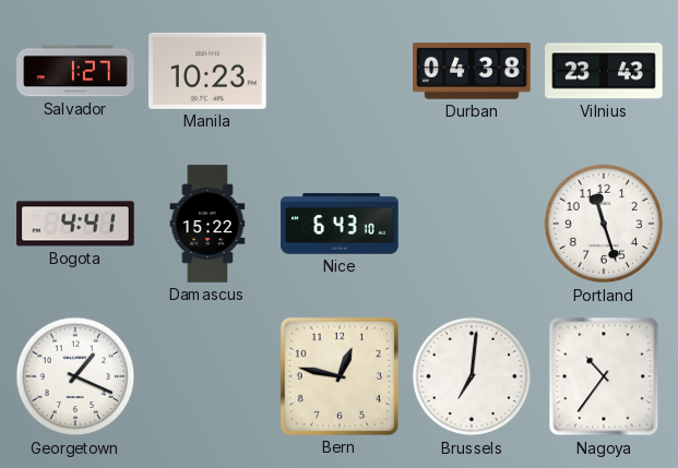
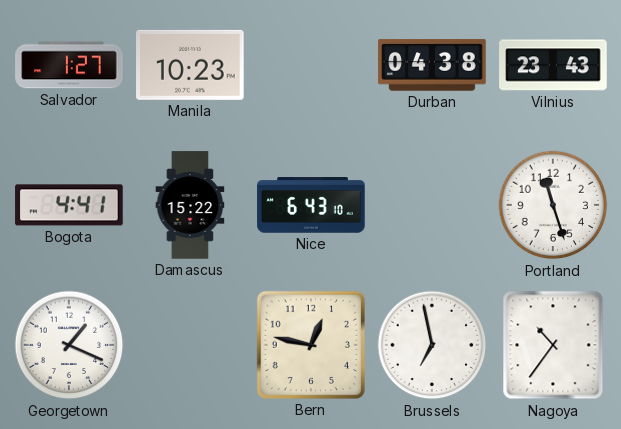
Brussels: 7:01 -> 6:58 (432, 345)
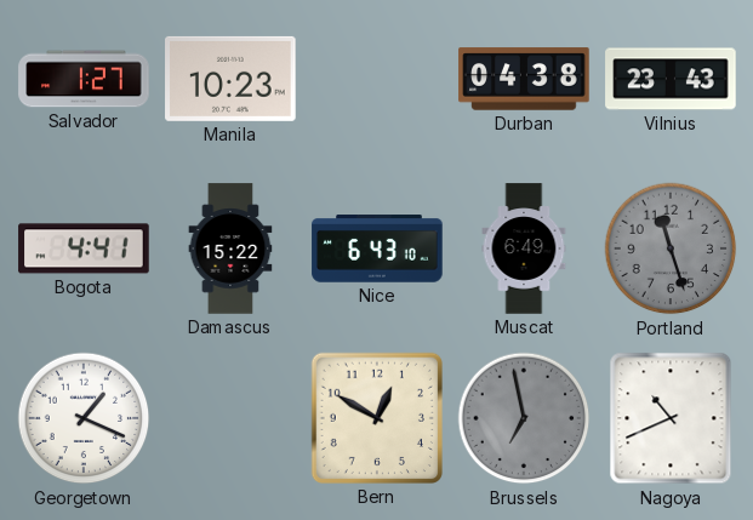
Muscat: none -> 6:49 (524, 248)
Portland dial: white -> grey (671, 248)
Bern: 12:47 -> 12:50 (377, 418)
Brussels dial: white -> grey (524, 418)
Nagoya: 10:36 -> 10:41 (671, 418)
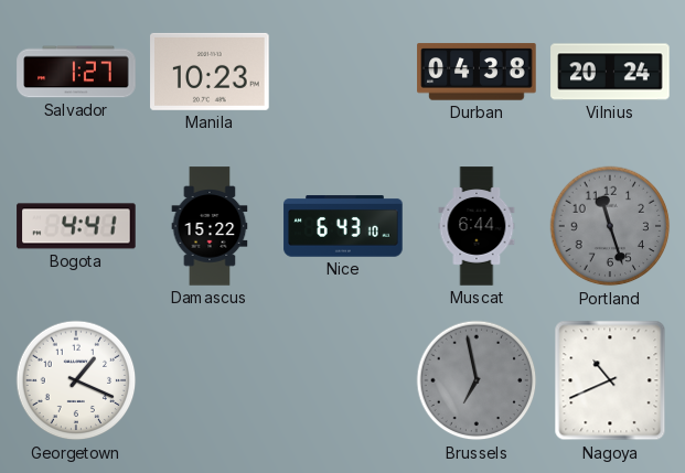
Vilnius: 23:43 -> 20:24 (610, 72)
Muscat: 6:49 -> 6:44 (477, 226)
Bern: 12:50 -> none (377, 418)
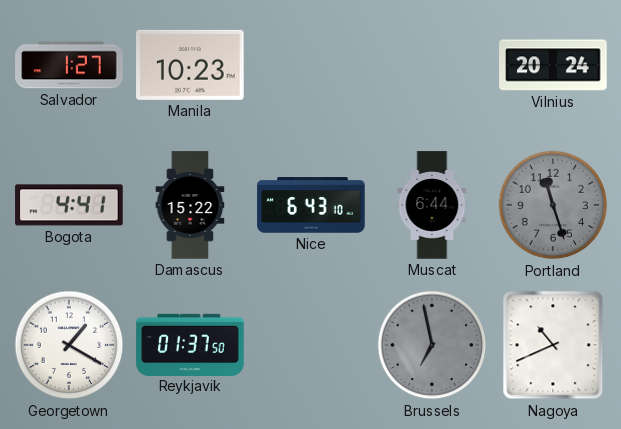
Durban: 04:38 -> none (477, 72)
Georgetown: 1:19 -> 1:20 (69, 345)
Reykjavik: none -> 01:37 (190, 344)
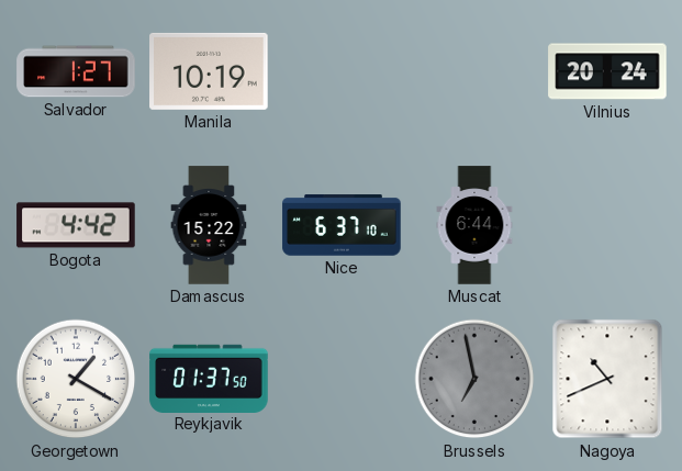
Manila: 10:23 -> 10:19 (209, 71)
Bogota: 4:41 -> 4:42 (76, 225)
Nice: 6:43 -> 6:37 (342, 225)
Portland: 11:27 -> none (553, 205)
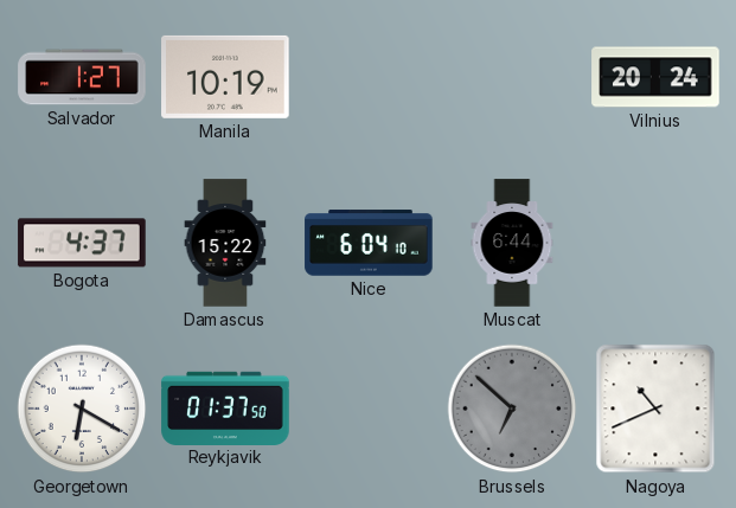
Bogota: 4:42 -> 4:37 (82, 243)
Nice: 6:37 -> 6:04 (369, 243)
Georgetown: 1:20 -> 6:20 (82, 409)
Brussels: 6:58 -> 6:52 (512, 409)
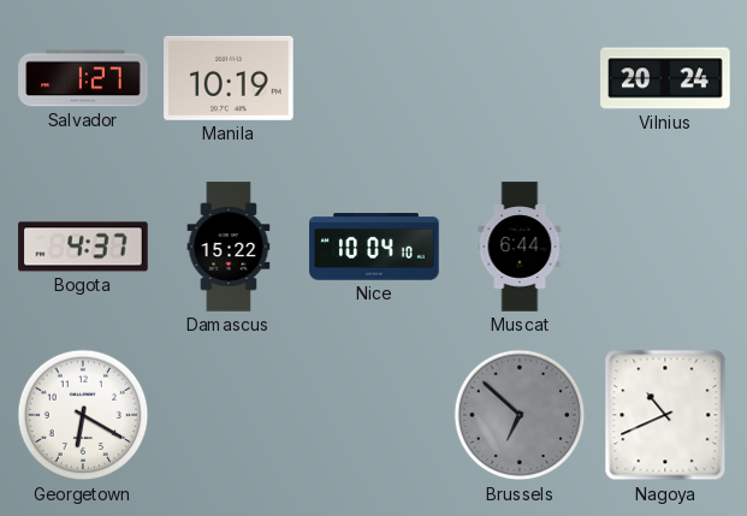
Nice: 6:04 -> 10:04 (374, 247)
Reykjavik: 01:37 -> none (225, 407)
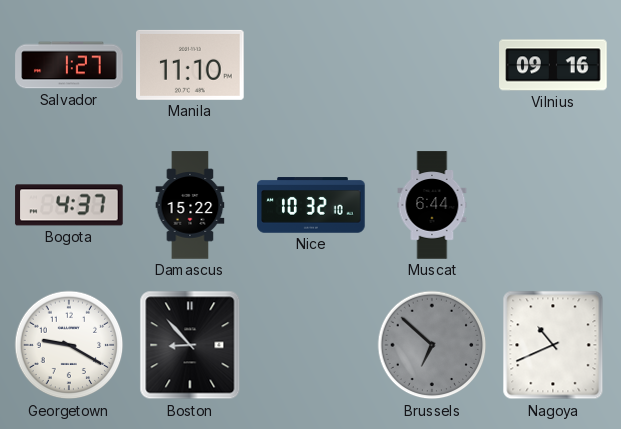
Manila: 10:19 -> 11:10 (190, 65)
Vilnius: 20:24 -> 09:16 (553, 65)
Nice: 10:04 -> 10:32 (311, 205)
Georgetown: 6:20 -> 9:20 (69, 345)
Boston: none -> 8:53 (190, 345)
